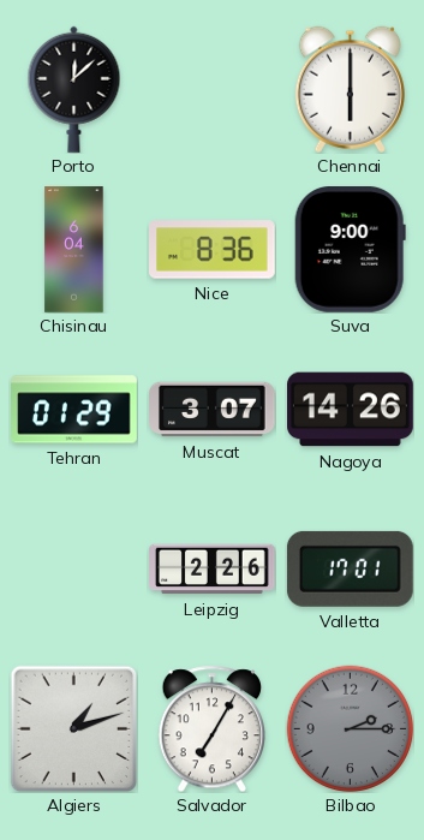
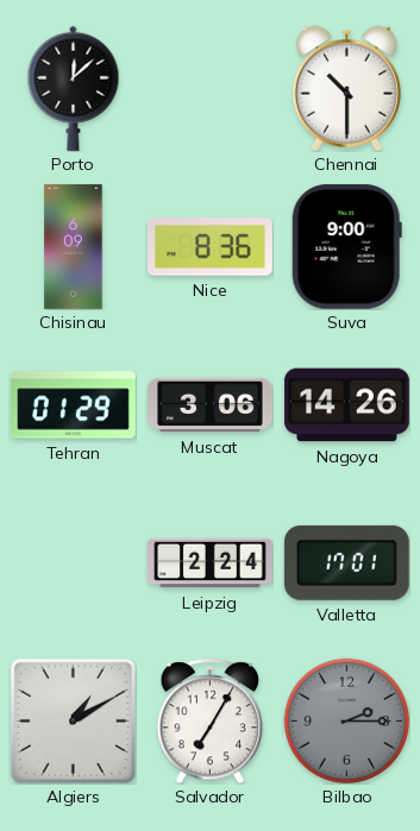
Chennai: 6:00 -> 10:30 (346, 88)
Chisinau: 6:04 -> 6:09 (74, 247)
Muscat: 3:07 -> 3:06 (211, 405)
Leipzig: 2:26 -> 2:24 (211, 564)
Algiers: 1:12 -> 1:10 (73, 720)
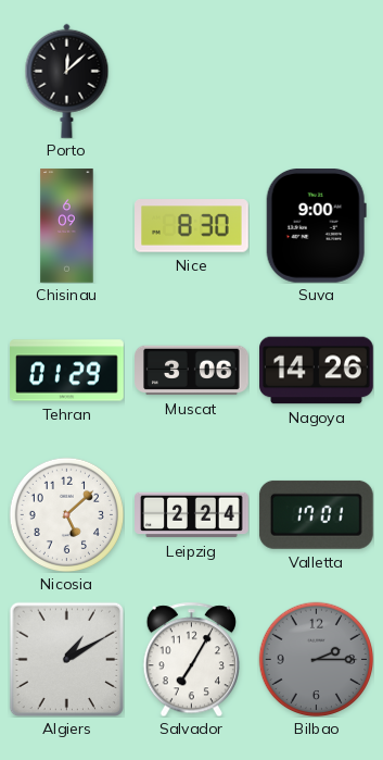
Chennai: 10:30 -> none (346, 88)
Nice: 8:36 -> 8:30 (192, 226)
Nicosia: none -> 5:08 (66, 514)
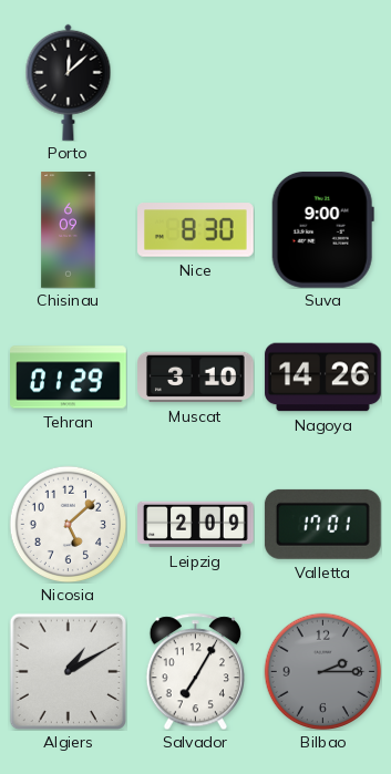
Muscat: 3:06 -> 3:10 (196, 378)
Leipzig: 2:24 -> 2:09 (196, 525)
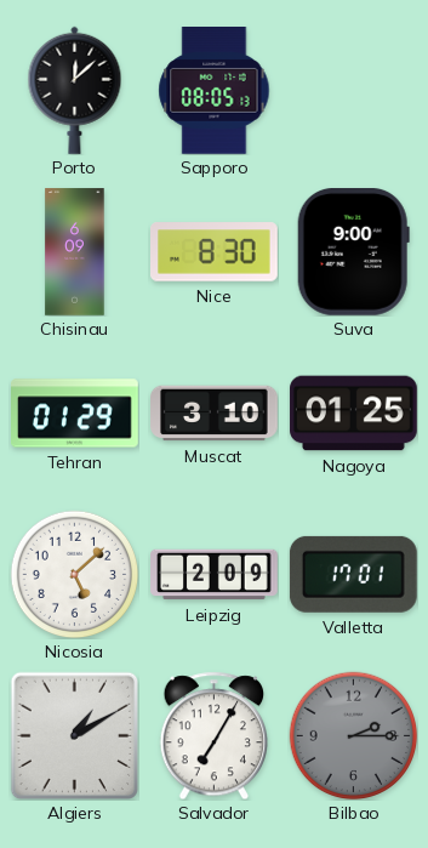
Sapporo: none -> 08:05 (215, 91)
Nagoya: 14:26 -> 01:25 (354, 414)
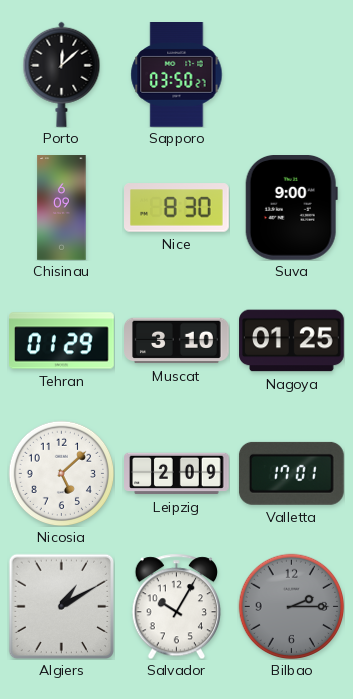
Sapporo: 08:05 -> 03:50 (177, 75)
Salvador: 7:05 -> 10:05 (176, 606)
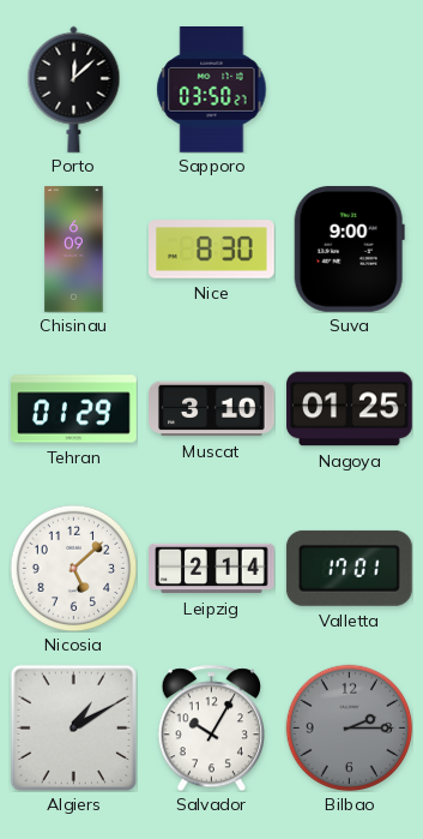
Leipzig: 2:09 -> 2:14 (212, 569)
